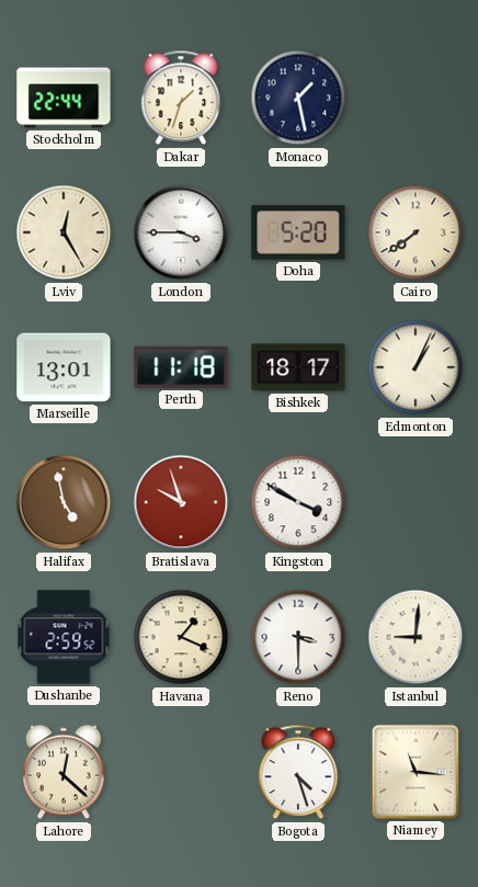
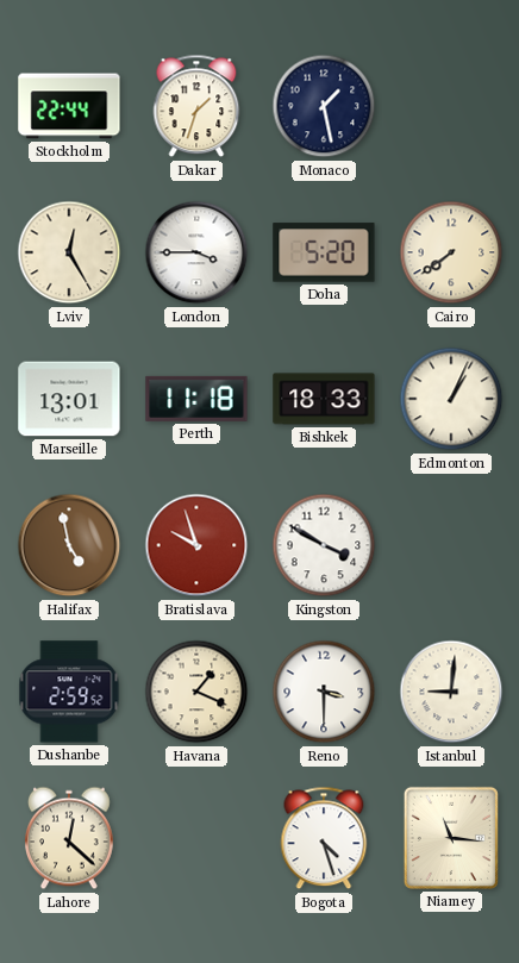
Bishkek: 18:17 -> 18:33 (324, 399)
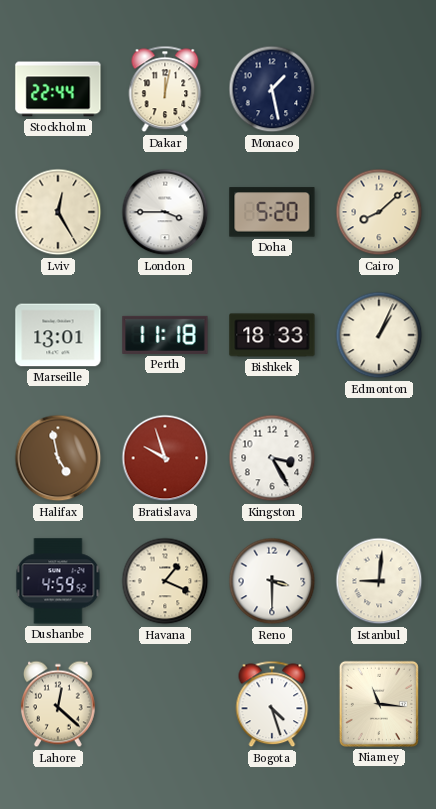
Dakar: 1:33 -> 12:02 (165, 89)
Cairo: 7:39 -> 8:08 (379, 212)
Kingston: 3:50 -> 3:25 (272, 458)
Dushanbe: 2:59 -> 4:59 (58, 581)
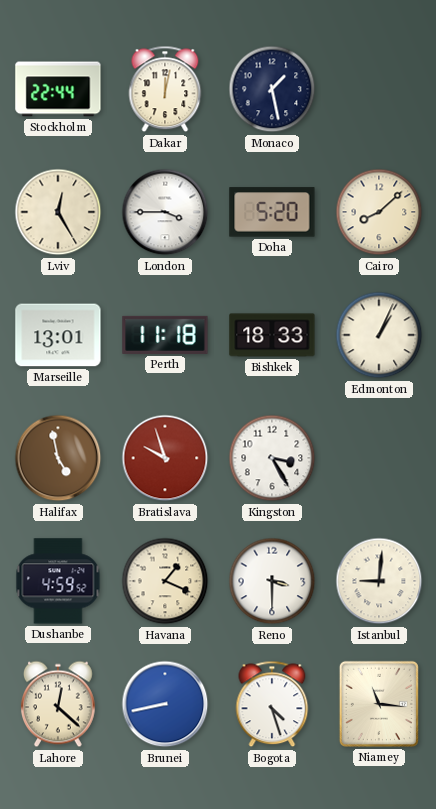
Brunei: none -> 8:43 (165, 704)
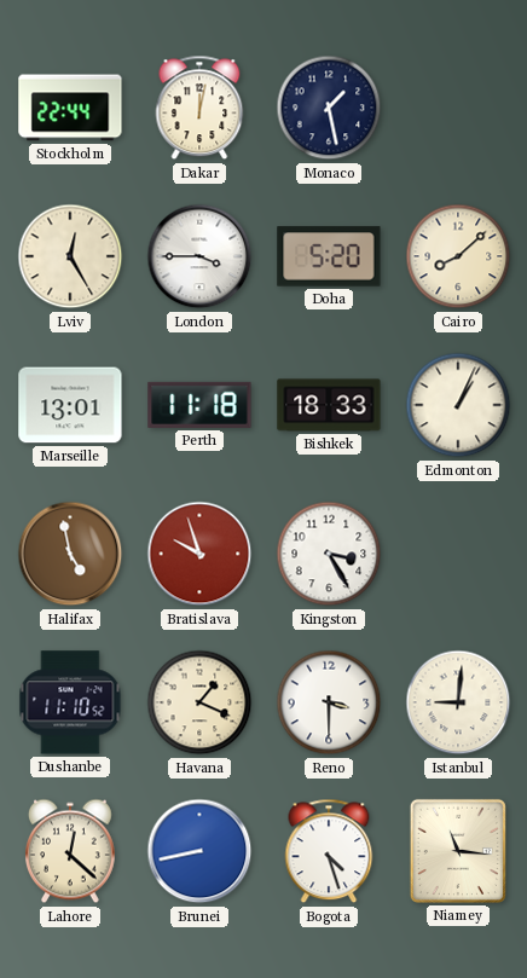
Dushanbe: 4:59 -> 11:10 (70, 702)
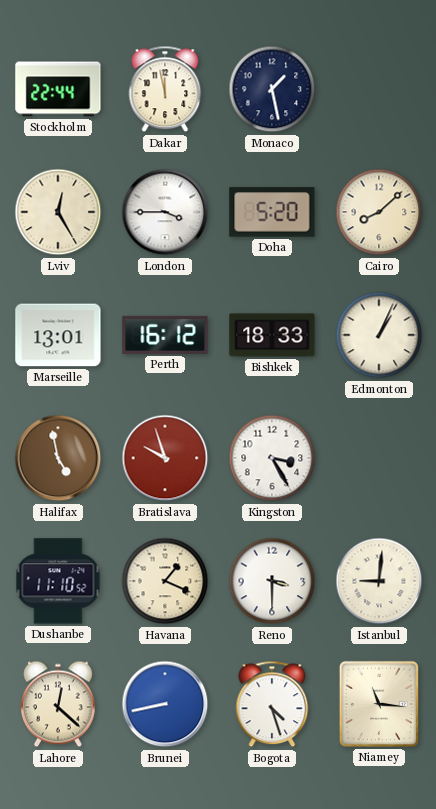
Dakar: 12:02 -> 11:58 (165, 89)
Perth: 11:18 -> 16:12 (165, 335)
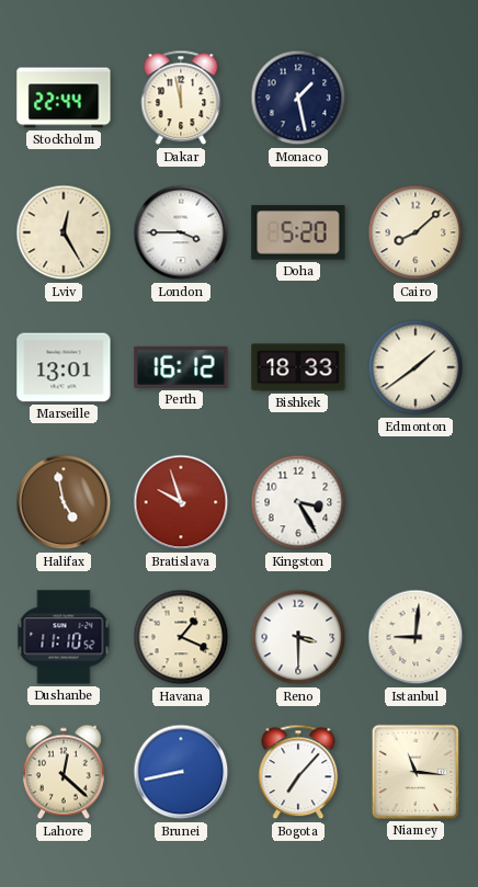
Edmonton: 1:04 -> 1:39 (416, 367)
Bogota: 4:27 -> 7:07 (298, 772)
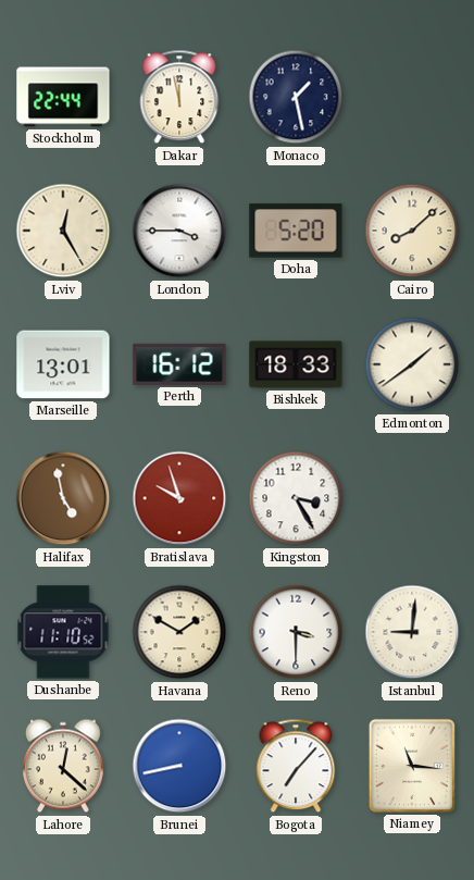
Havana: 1:19 -> 1:50 (179, 632)
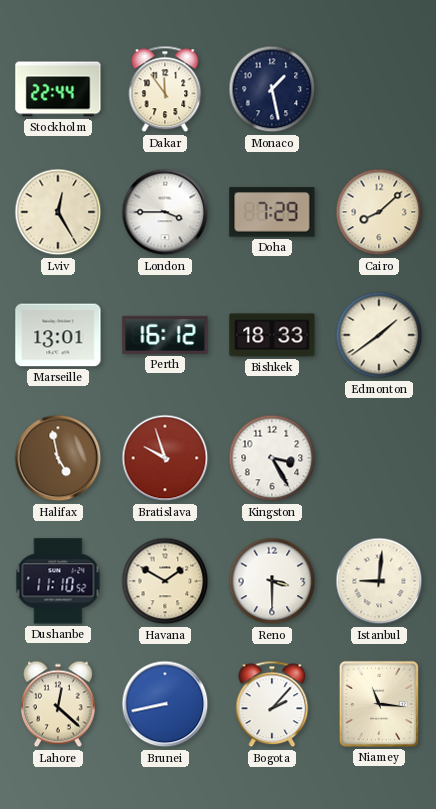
Dakar: 11:58 -> 11:54 (165, 89)
Doha: 5:20 -> 7:29 (272, 212)
Bogota: 7:07 -> 2:07 (272, 704)
